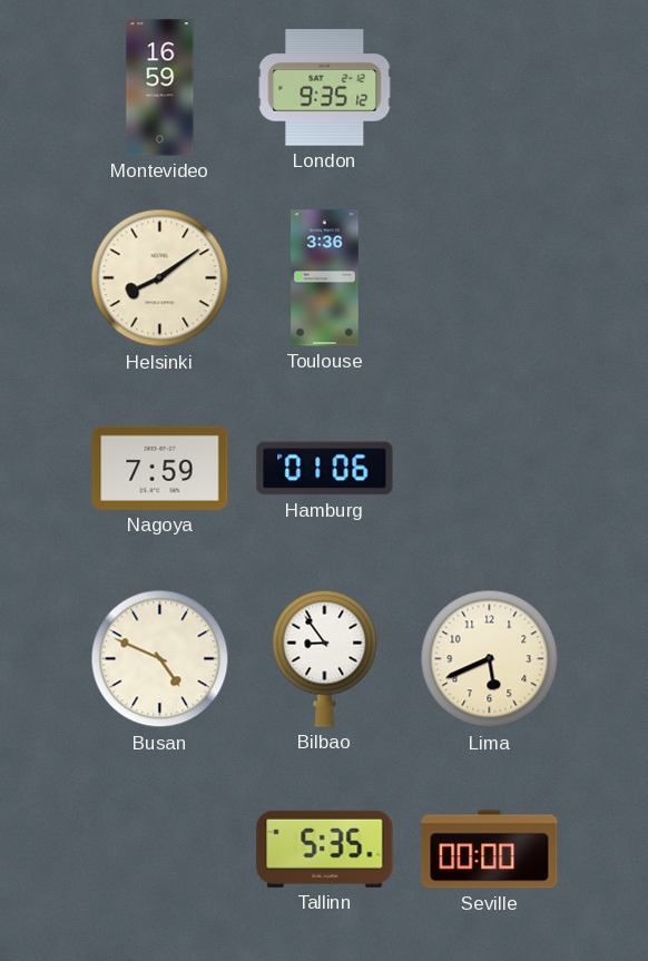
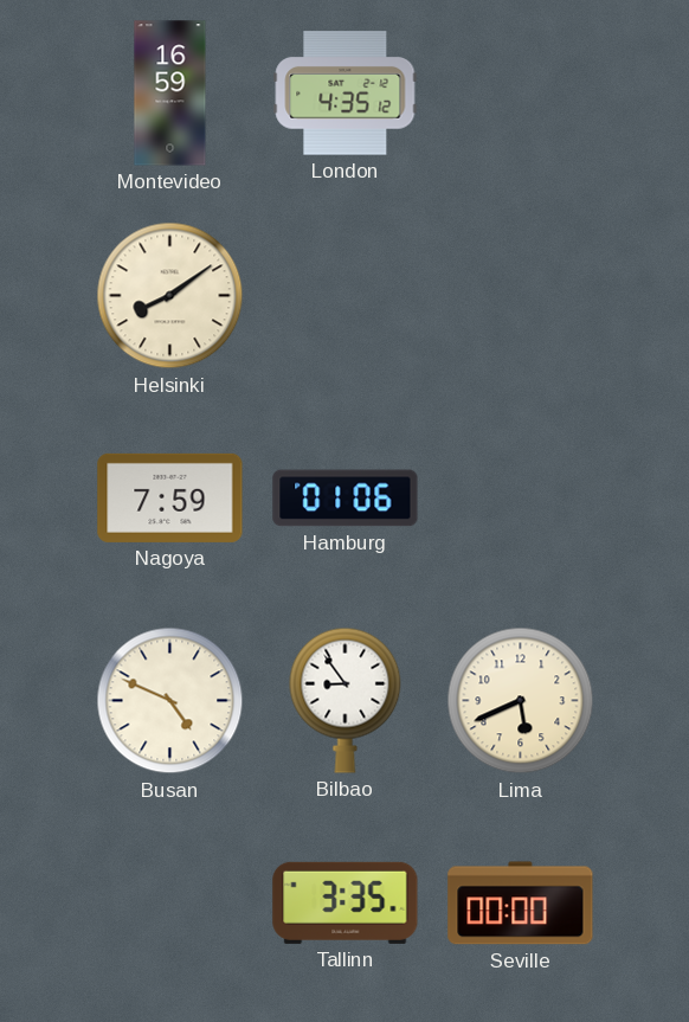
London: 9:35 -> 4:35 (346, 94)
Toulouse: 3:36 -> none (325, 278)
Tallinn: 5:35 -> 3:35 (346, 902)
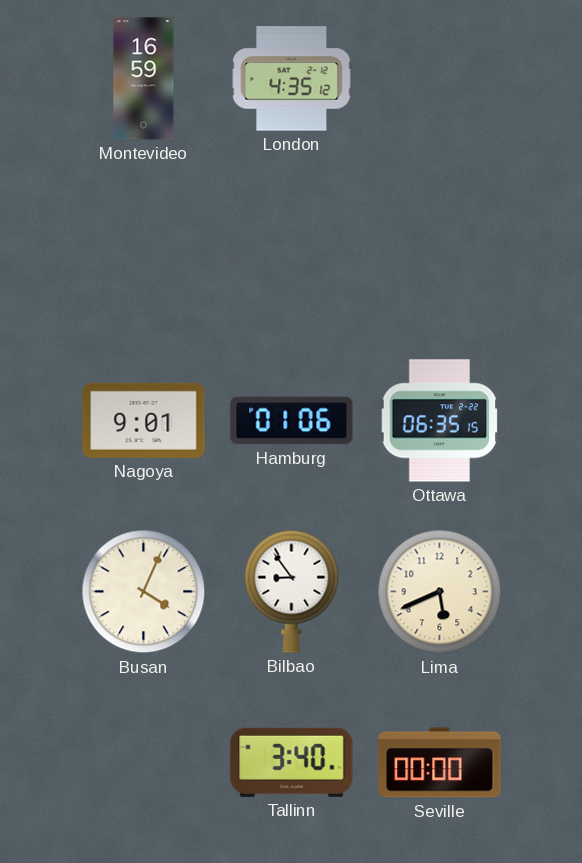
Helsinki: 8:09 -> none (170, 296)
Nagoya: 7:59 -> 9:01 (144, 420)
Ottawa: none -> 06:35 (440, 421)
Busan: 4:49 -> 4:04 (144, 592)
Tallinn: 3:35 -> 3:40 (292, 762)
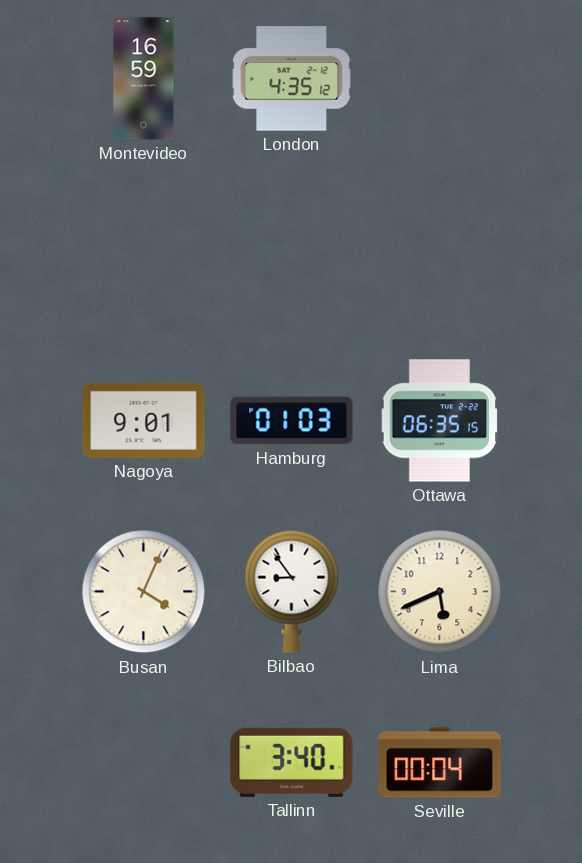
Hamburg: 01:06 -> 01:03 (292, 421)
Seville: 00:00 -> 00:04 (440, 763)
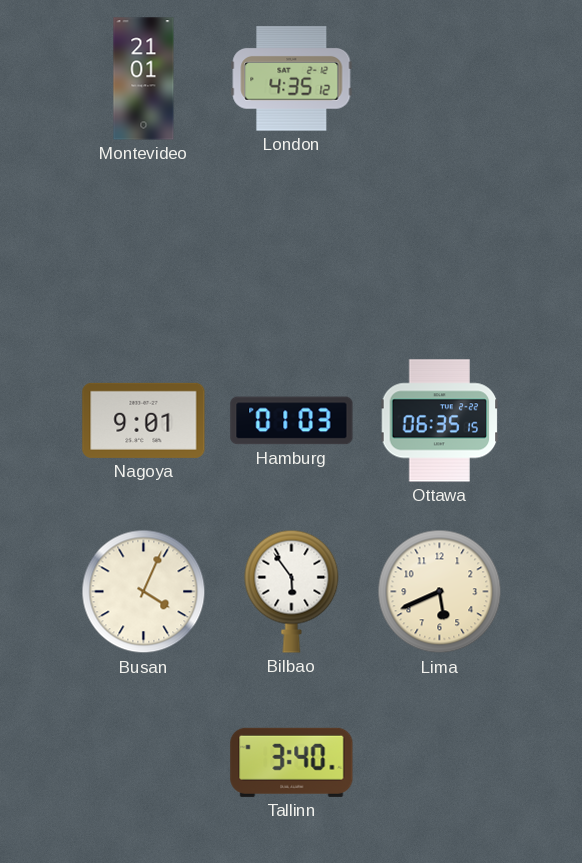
Montevideo: 16:59 -> 21:01 (144, 79)
Bilbao: 8:54 -> 5:54 (292, 591)
Seville: 00:04 -> none (440, 763)
